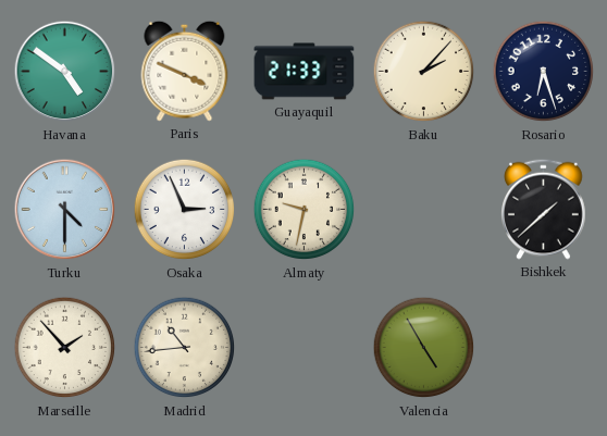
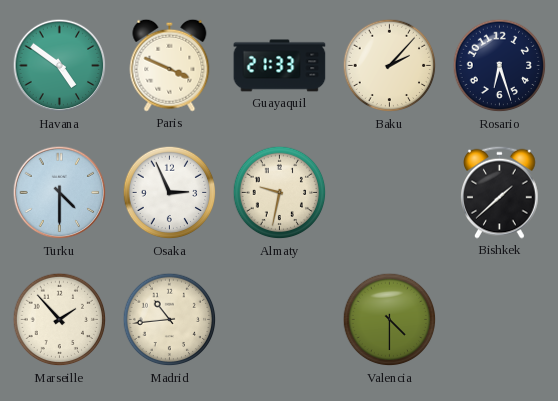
Valencia: 4:55 -> 4:30 (390, 320)
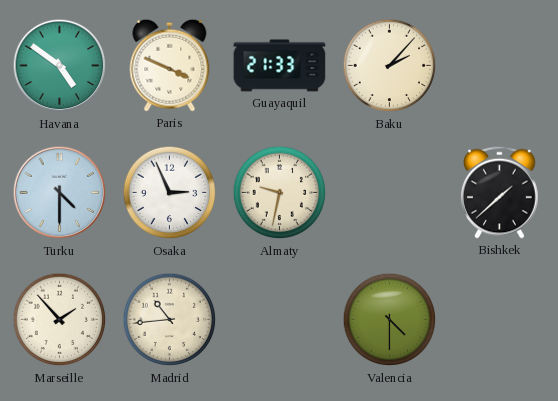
Rosario: 6:27 -> none (500, 66)
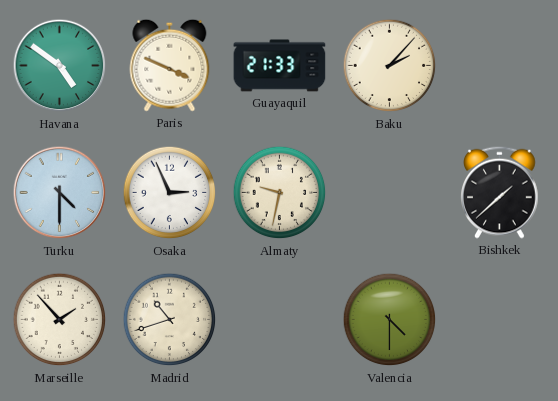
Madrid: 10:44 -> 10:42 (170, 320)
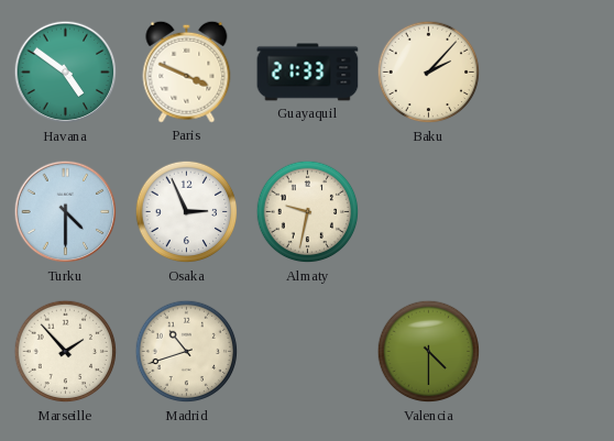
Bishkek: 1:38 -> none (500, 192)
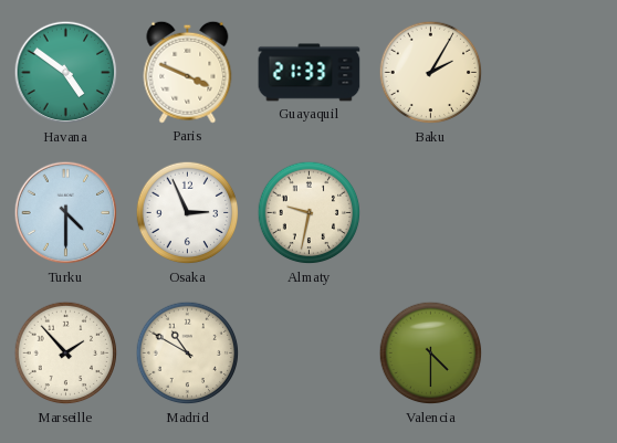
Baku: 2:07 -> 2:05 (431, 73)
Madrid: 10:42 -> 10:50 (188, 354)
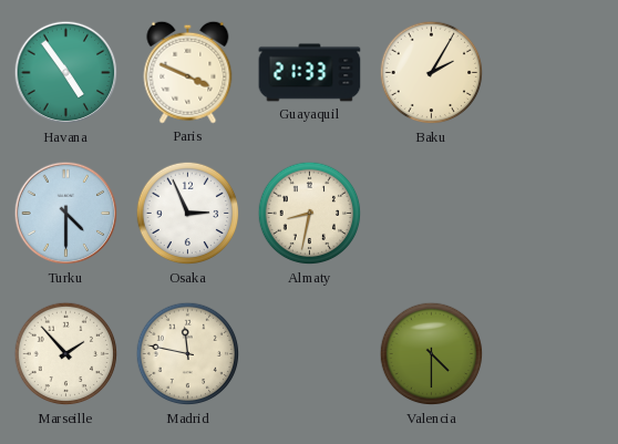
Havana: 4:51 -> 4:54 (66, 73)
Almaty: 9:32 -> 8:32 (310, 214)
Madrid: 10:50 -> 11:47 (188, 354)
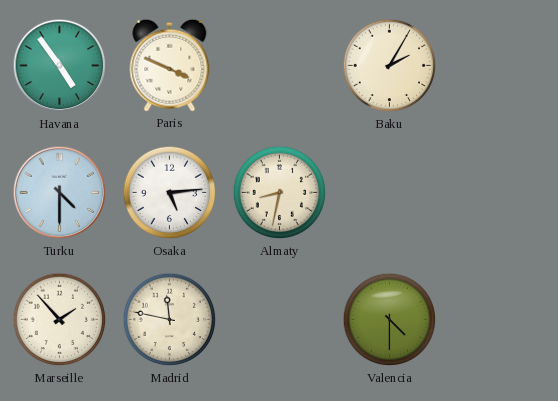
Guayaquil: 21:33 -> none (310, 73)
Osaka: 2:56 -> 5:14 (170, 193)
